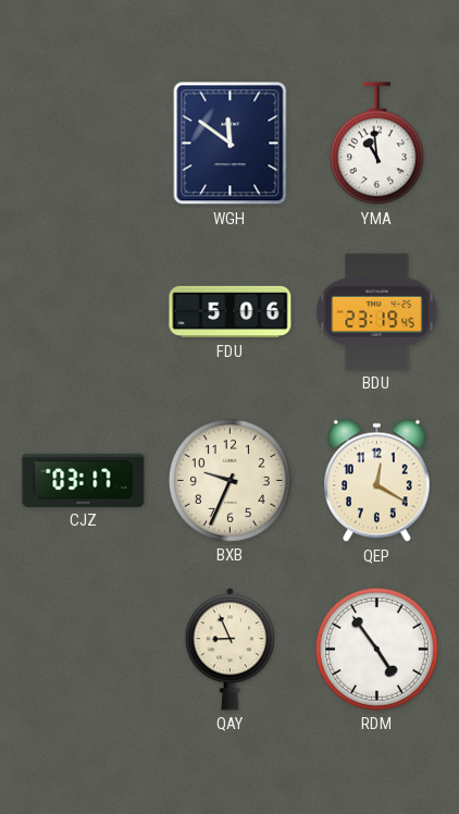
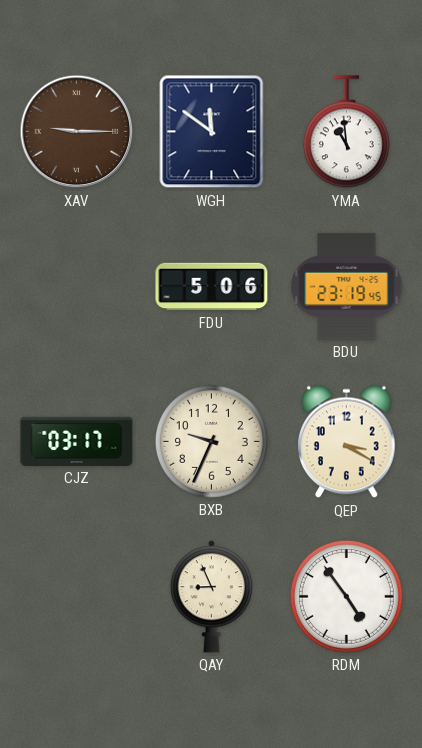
XAV: none -> 9:15 (77, 132)
QEP: 12:20 -> 3:20 (347, 442)
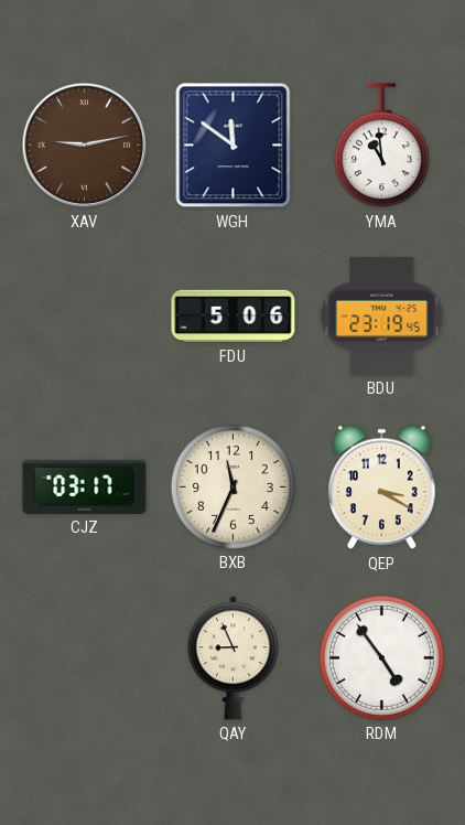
XAV: 9:15 -> 9:13 (85, 146)
BXB: 9:34 -> 11:34 (233, 486)
